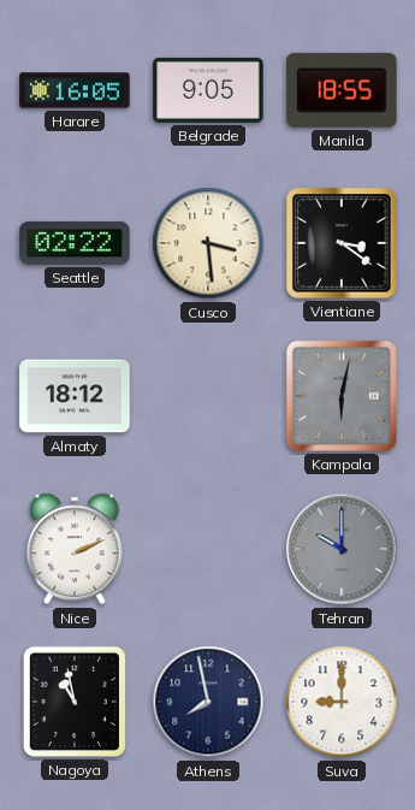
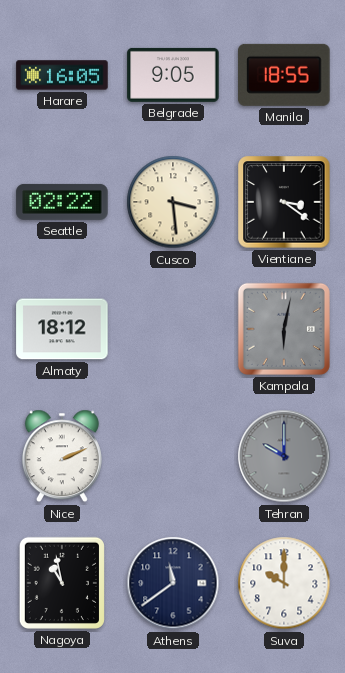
Athens: 7:58 -> 11:39 (173, 583)
Suva: 9:00 -> 10:00 (284, 583)
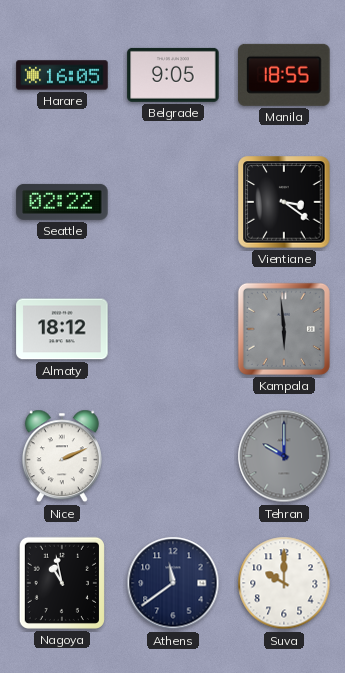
Cusco: 3:29 -> none (173, 202)
Kampala: 6:02 -> 5:59 (284, 329)
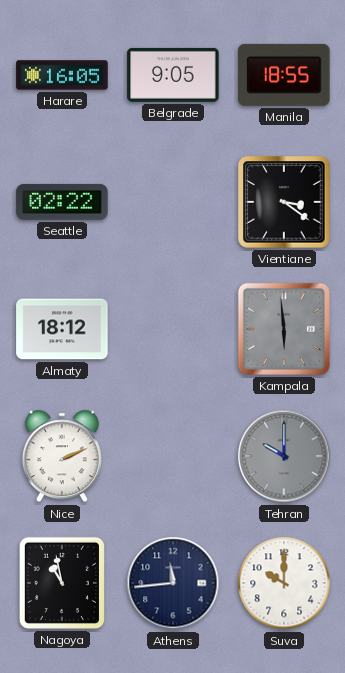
Athens: 11:39 -> 11:44 (173, 583)
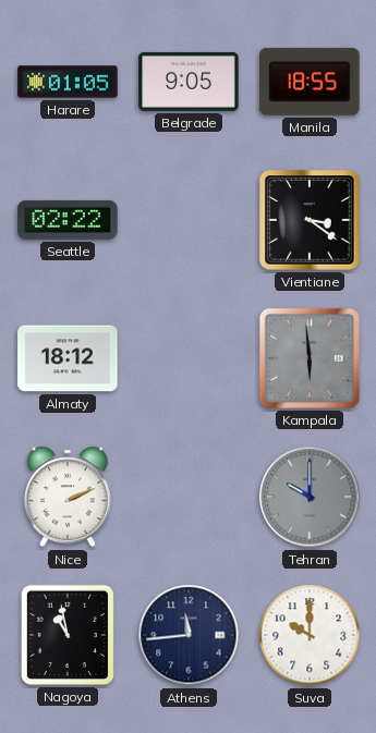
Harare: 16:05 -> 01:05 (68, 82)
